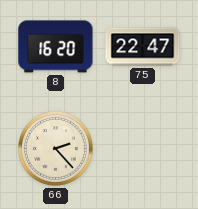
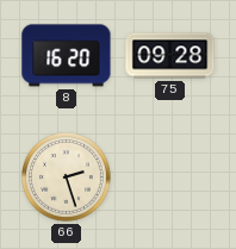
75: 22:47 -> 09:28 (170, 56)
66: 2:23 -> 2:27 (67, 178)
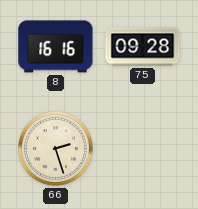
8: 16:20 -> 16:16 (56, 47)
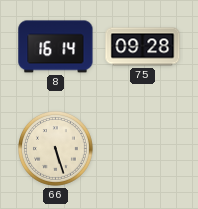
8: 16:16 -> 16:14 (56, 47)
66: 2:27 -> 5:27 (56, 149)
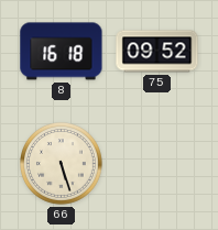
8: 16:14 -> 16:18 (62, 52)
75: 09:28 -> 09:52 (157, 52)
